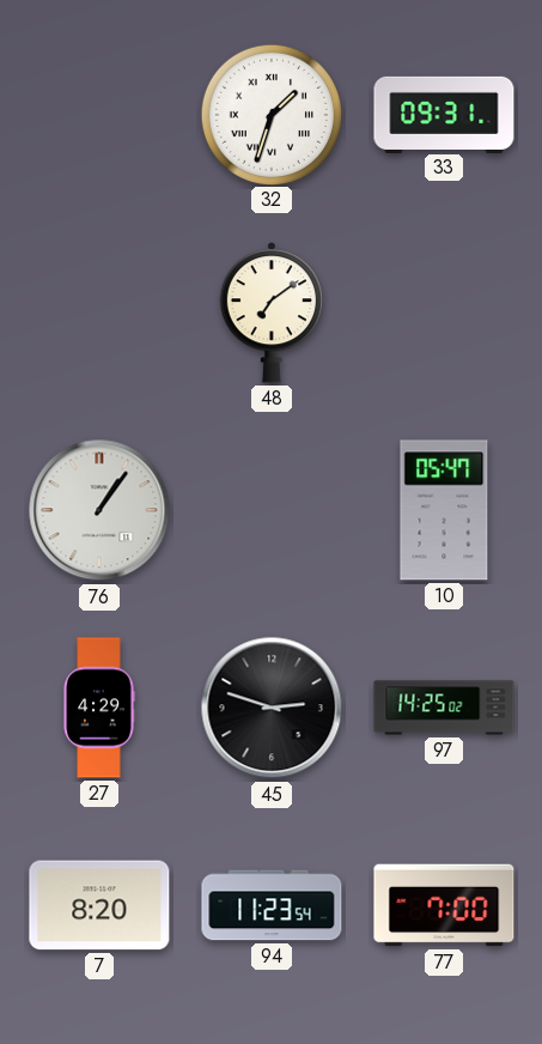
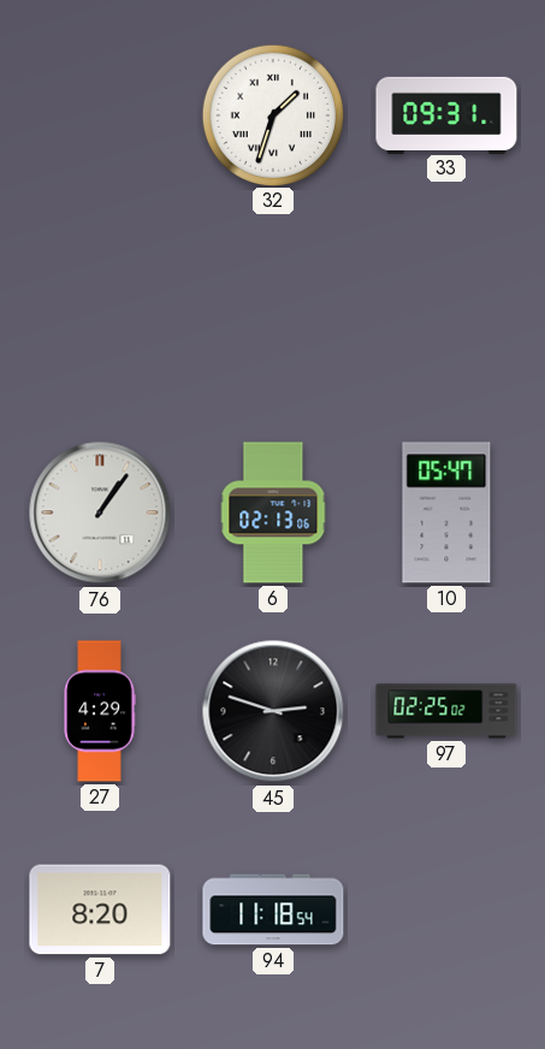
48: 7:09 -> none (272, 312)
6: none -> 02:13 (273, 512)
97: 14:25 -> 02:25 (446, 711)
94: 11:23 -> 11:18 (273, 909)
77: 7:00 -> none (444, 905)
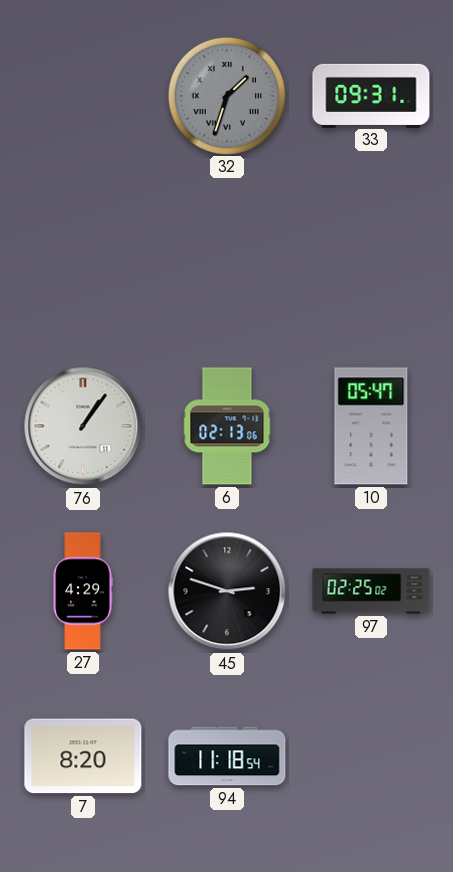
32 dial: white -> grey (226, 95)
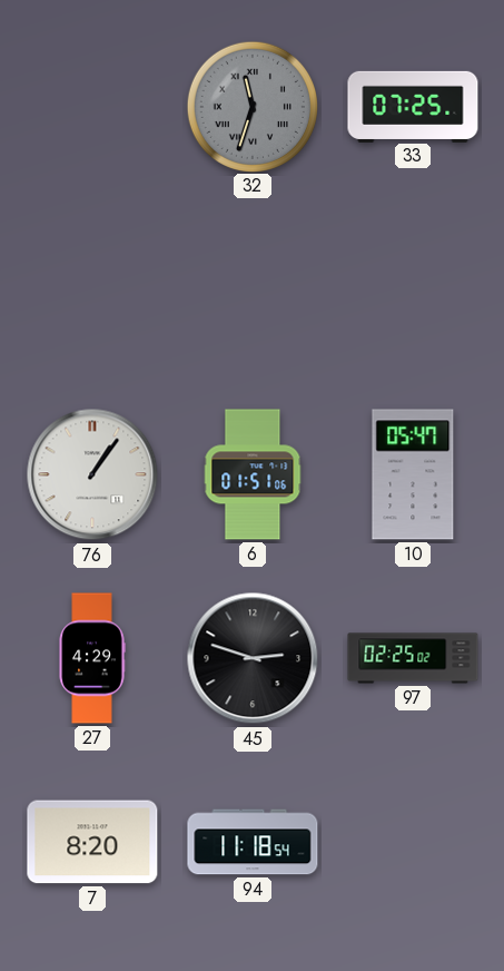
32: 1:33 -> 11:33 (251, 106)
33: 09:31 -> 07:25 (413, 106)
6: 02:13 -> 01:51 (253, 474)
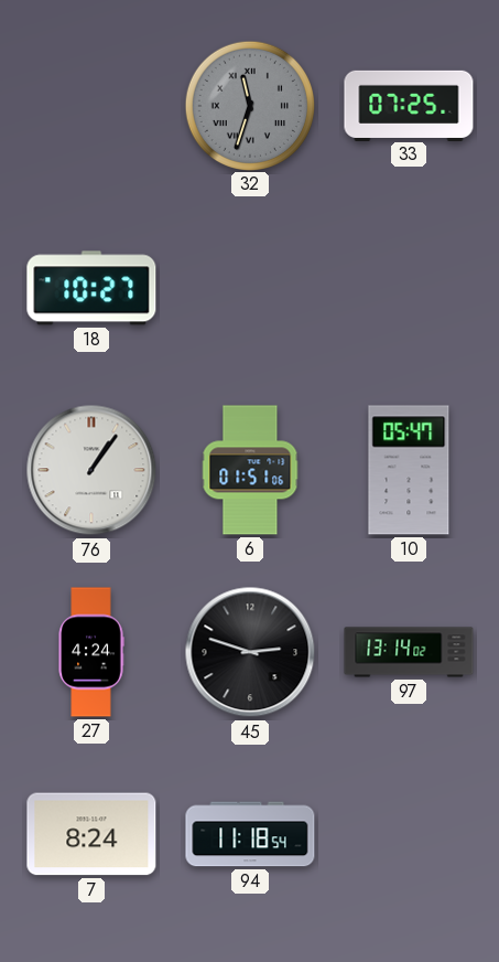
18: none -> 10:27 (91, 288)
27: 4:29 -> 4:24 (91, 652)
97: 02:25 -> 13:14 (409, 652)
7: 8:20 -> 8:24 (91, 834)
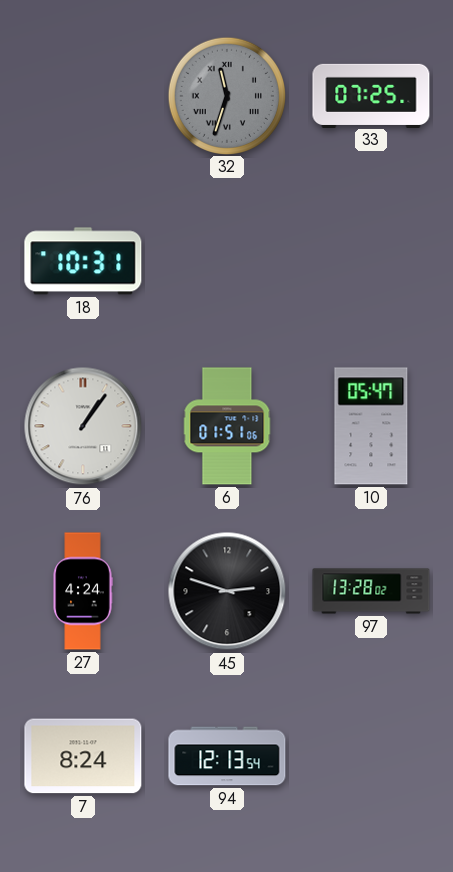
18: 10:27 -> 10:31 (83, 261)
97: 13:14 -> 13:28 (371, 591)
94: 11:18 -> 12:13 (227, 756)
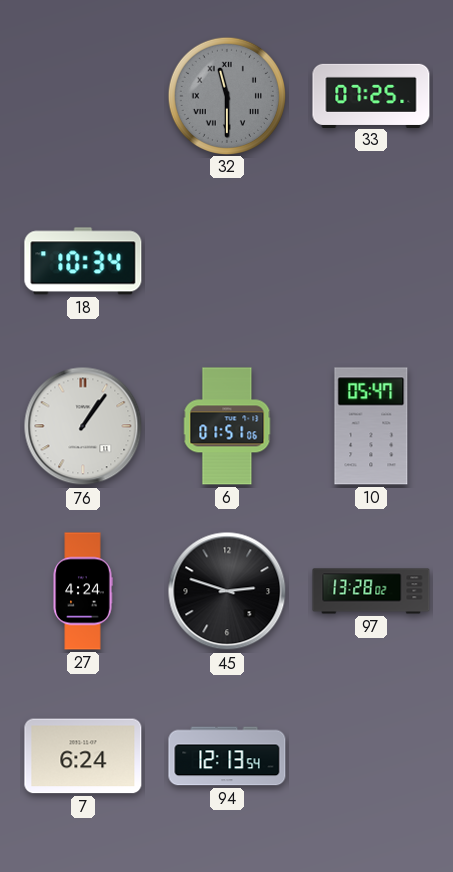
32: 11:33 -> 11:30 (226, 95)
18: 10:31 -> 10:34 (83, 261)
7: 8:24 -> 6:24 (83, 756)
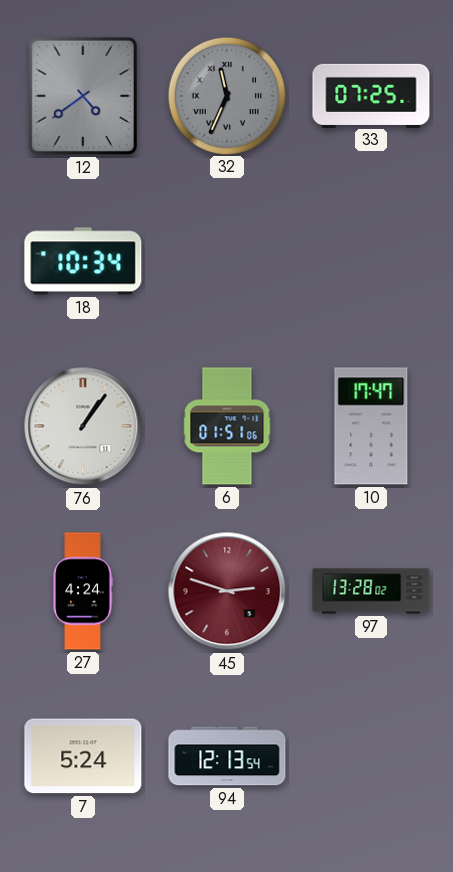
12: none -> 4:39 (83, 96)
32: 11:30 -> 11:34 (226, 95)
10: 05:47 -> 17:47 (371, 426)
45 dial: black -> burgundy (227, 591)
7: 6:24 -> 5:24 (83, 756)
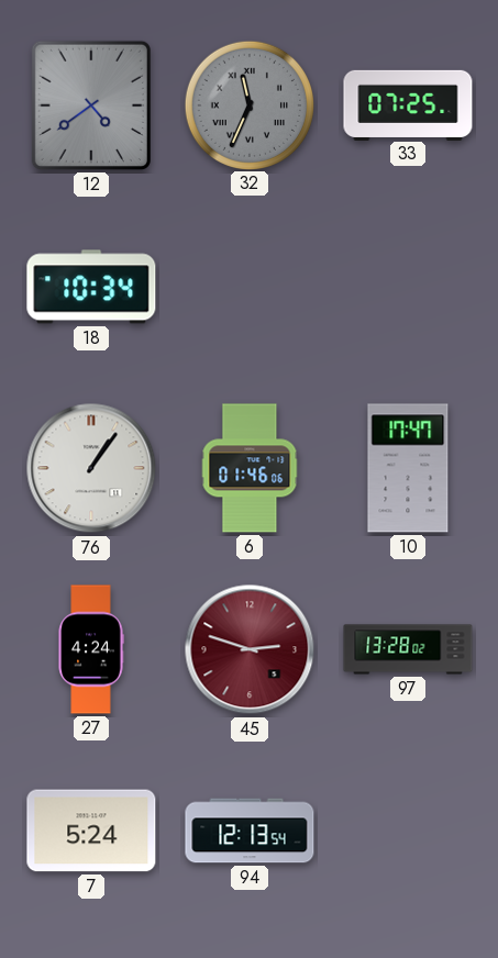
6: 01:51 -> 01:46 (250, 468)
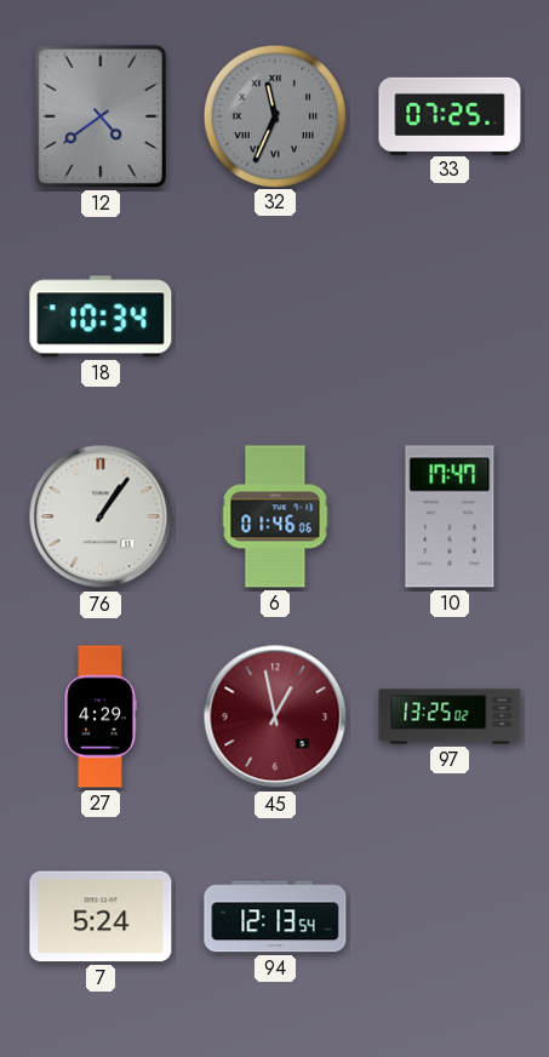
27: 4:24 -> 4:29 (101, 716)
45: 2:48 -> 12:58 (275, 716)
97: 13:28 -> 13:25 (450, 716)
